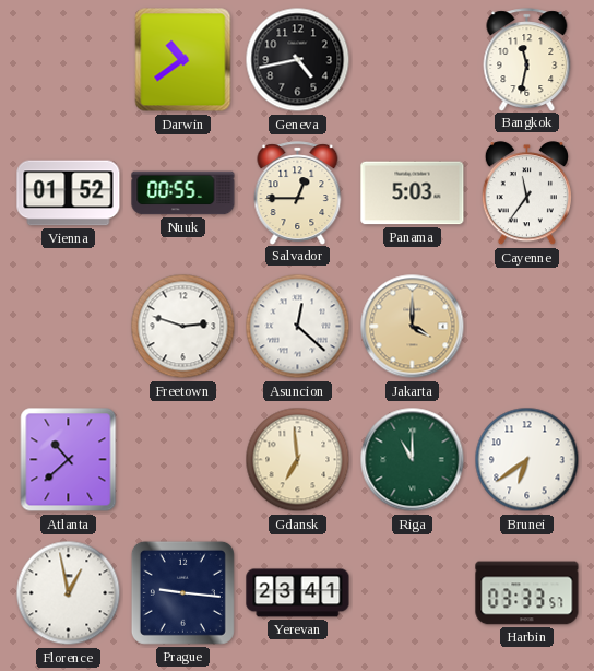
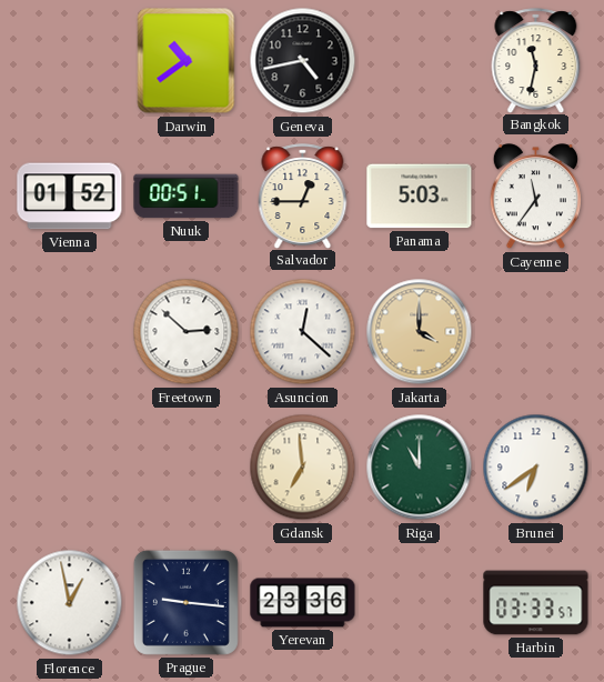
Nuuk: 00:55 -> 00:51 (187, 197)
Freetown: 2:48 -> 2:52 (187, 332)
Atlanta: 10:38 -> none (69, 460)
Yerevan: 23:41 -> 23:36 (303, 603)
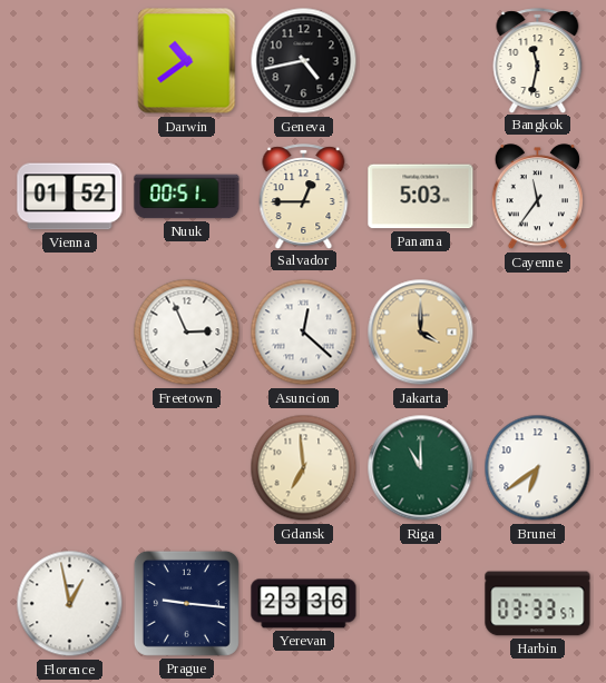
Freetown: 2:52 -> 2:56 (187, 333)
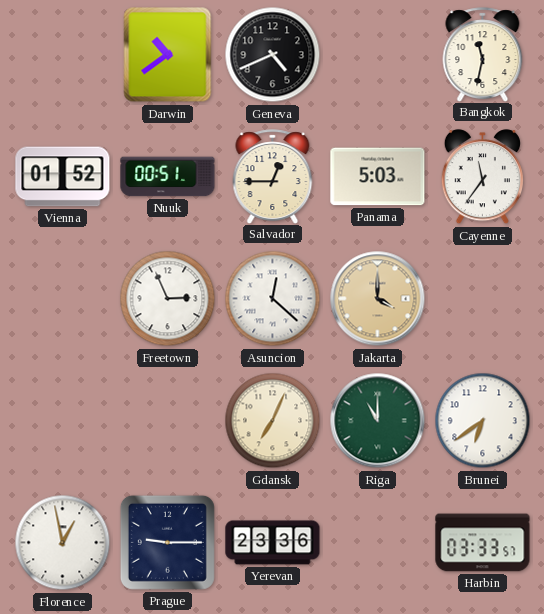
Geneva: 4:43 -> 4:41 (273, 55)
Gdansk: 6:59 -> 7:04 (273, 421)
Prague: 9:16 -> 9:15 (167, 542)
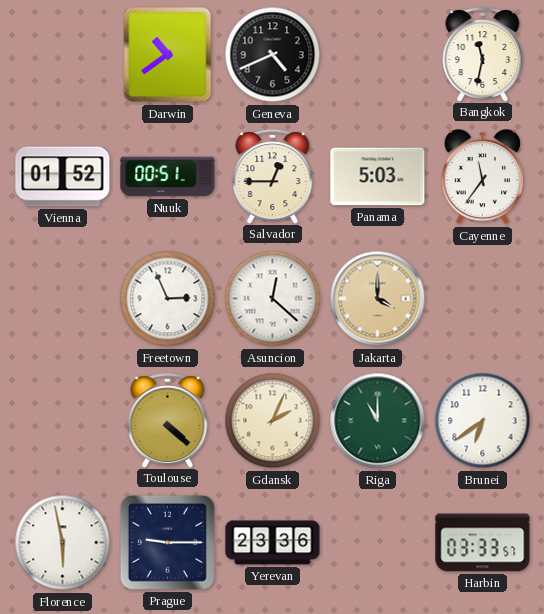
Toulouse: none -> 4:22 (168, 420)
Gdansk: 7:04 -> 2:04 (273, 421)
Florence: 12:58 -> 5:58 (63, 543)
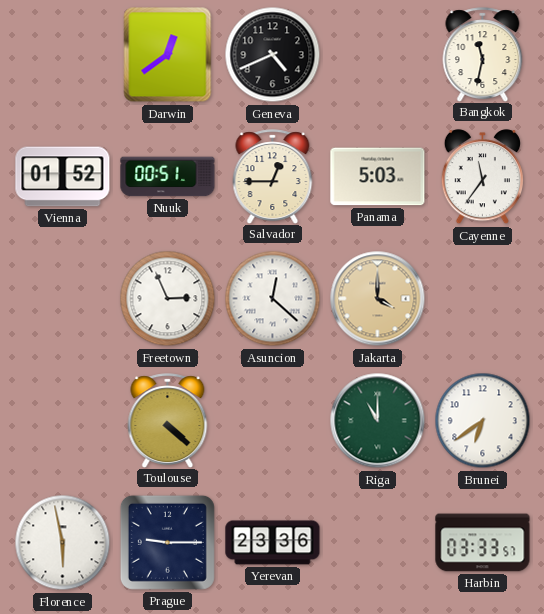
Darwin: 10:39 -> 12:39 (168, 55)
Gdansk: 2:04 -> none (273, 421)
